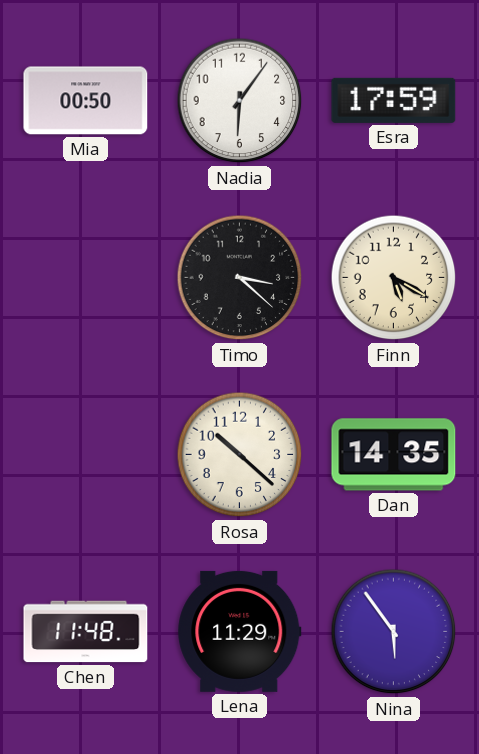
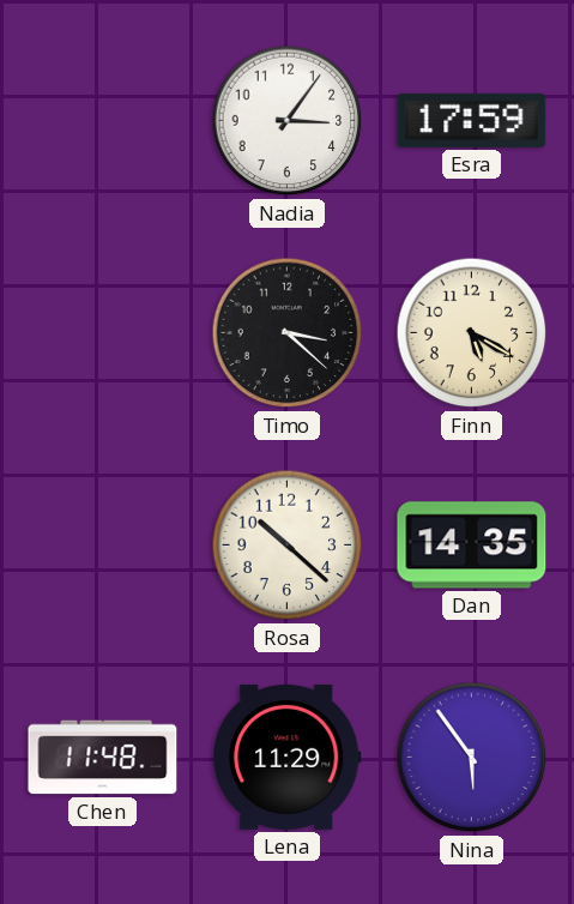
Mia: 00:50 -> none (86, 101)
Nadia: 6:06 -> 3:06 (288, 121)
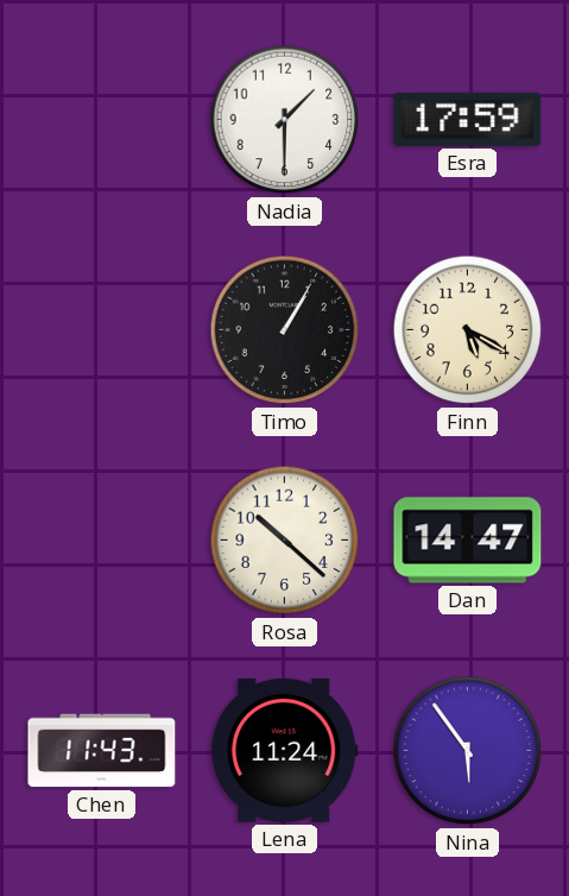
Nadia: 3:06 -> 1:30 (285, 120)
Timo: 3:22 -> 1:05 (285, 330)
Dan: 14:35 -> 14:47 (468, 541)
Chen: 11:48 -> 11:43 (102, 751)
Lena: 11:29 -> 11:24 (285, 750)
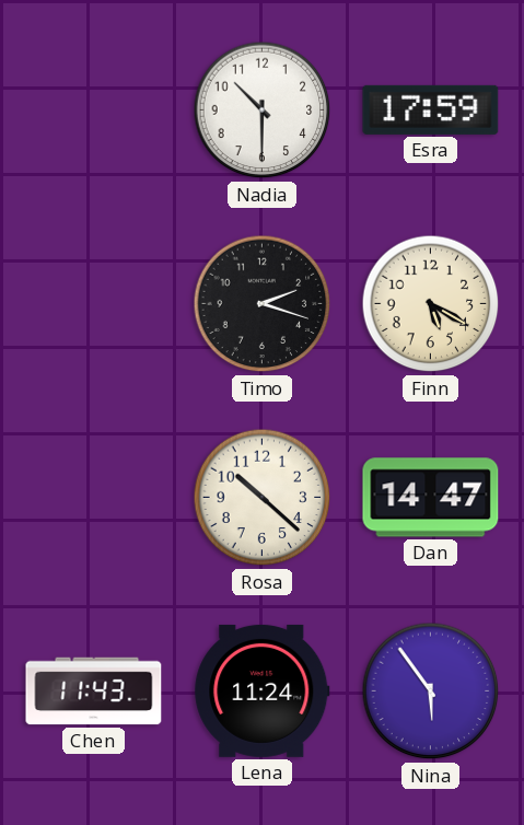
Nadia: 1:30 -> 10:30 (263, 111)
Timo: 1:05 -> 2:18 (263, 304)
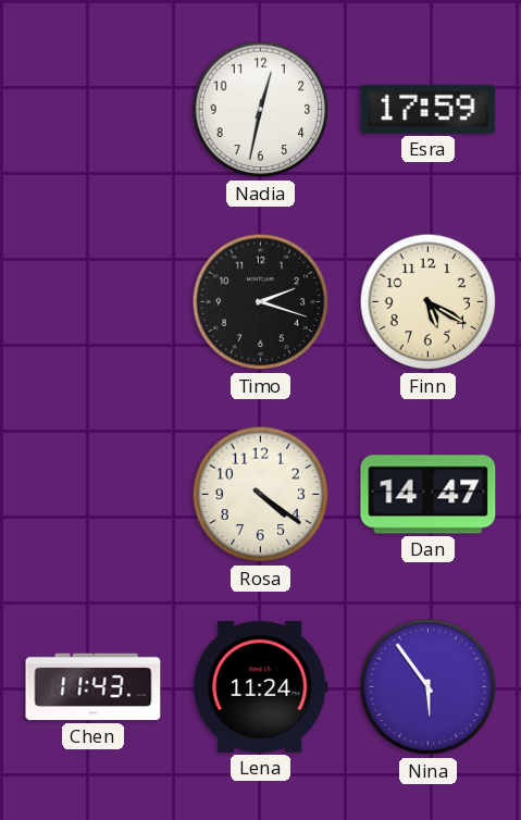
Nadia: 10:30 -> 12:32 (261, 110)
Rosa: 10:22 -> 4:21 (261, 495)
